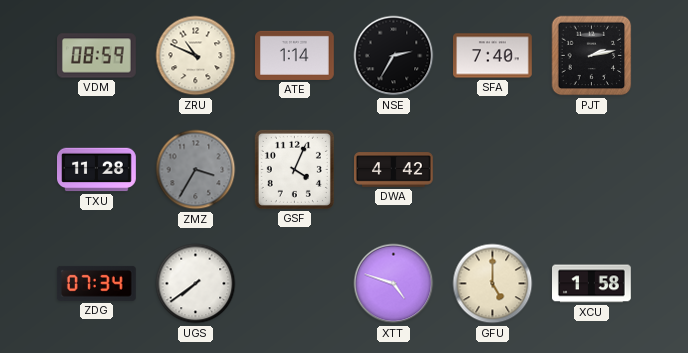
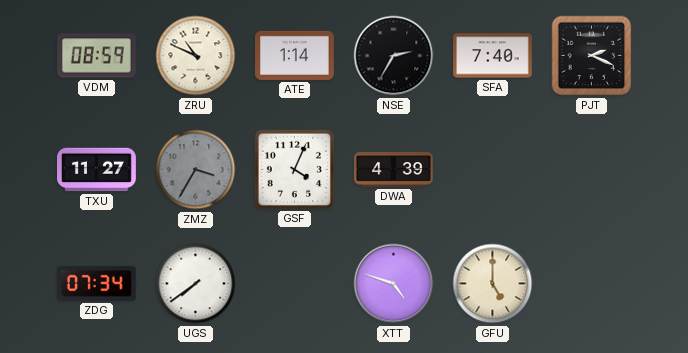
PJT: 2:13 -> 2:19 (592, 56)
TXU: 11:28 -> 11:27 (97, 170)
DWA: 4:42 -> 4:39 (394, 170)
XCU: 1:58 -> none (592, 284)
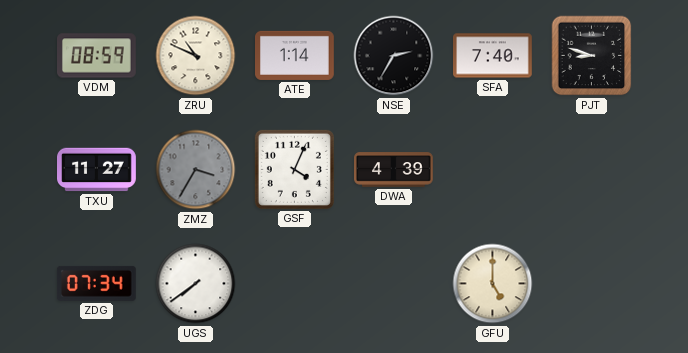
PJT: 2:19 -> 8:48 (592, 56)
XTT: 4:48 -> none (394, 284)
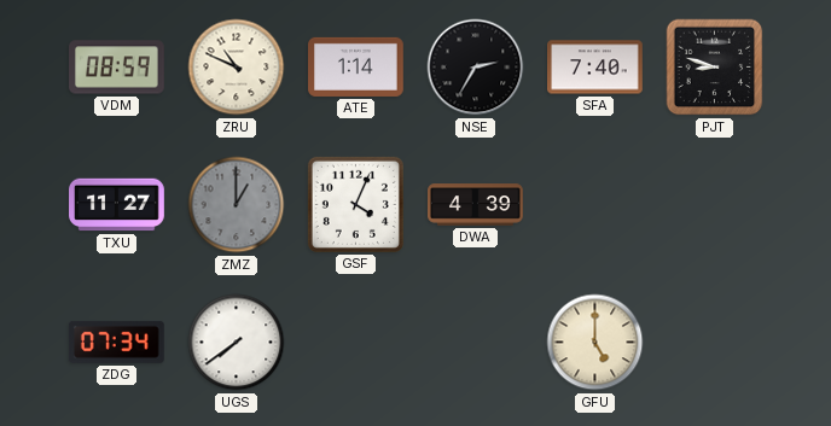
ZMZ: 3:35 -> 1:00 (237, 205)
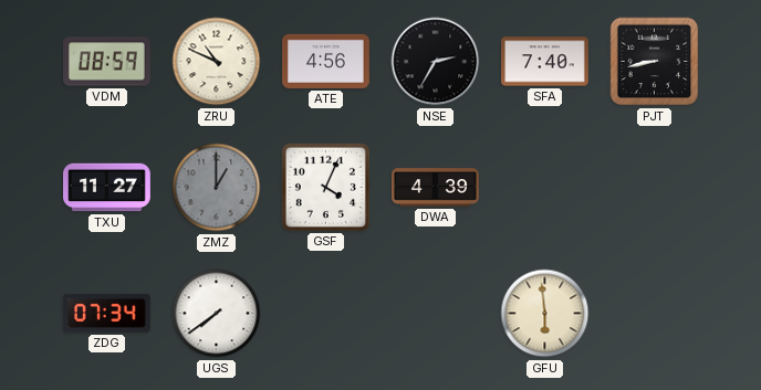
ATE: 1:14 -> 4:56 (326, 61)
PJT: 8:48 -> 8:43 (655, 62)
GFU: 5:00 -> 5:59 (545, 314)
